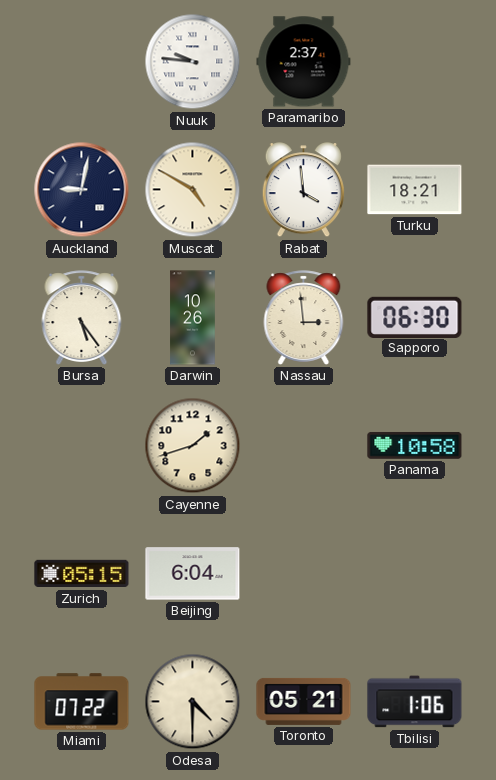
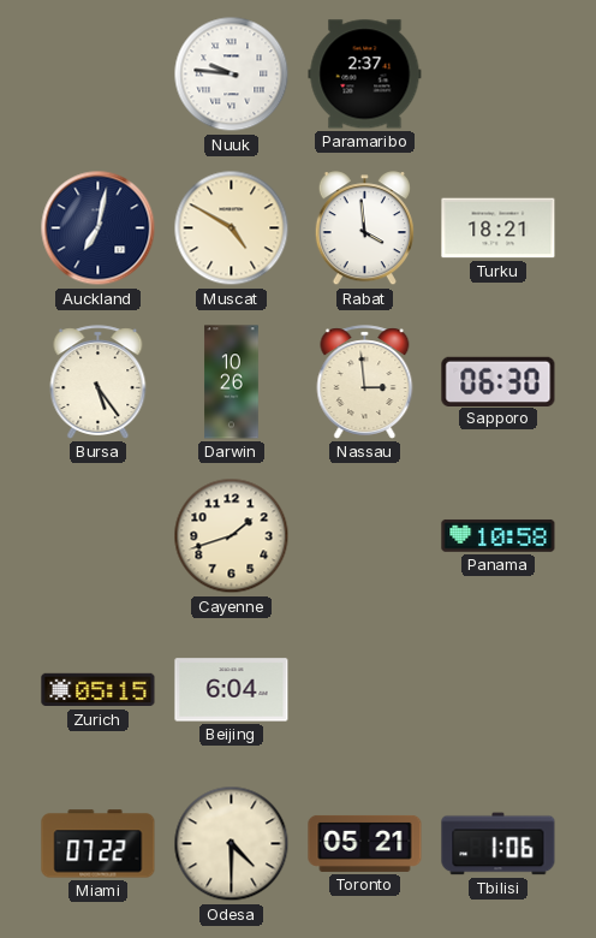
Auckland: 9:02 -> 7:02 (99, 228)
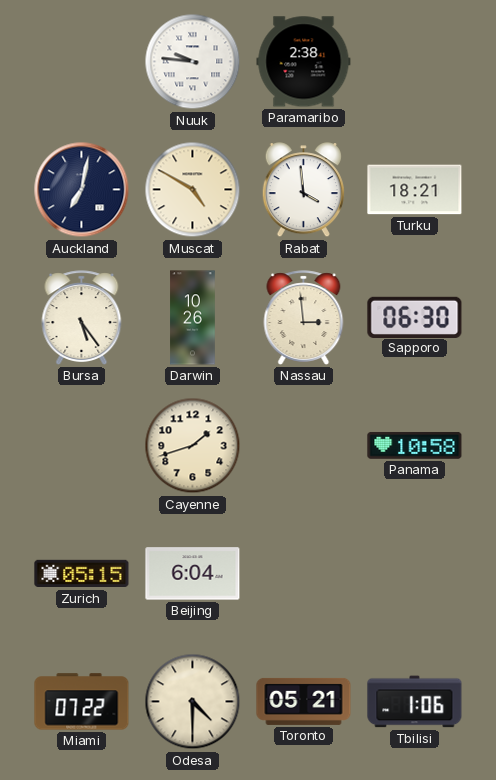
Paramaribo: 2:37 -> 2:38 (304, 62)
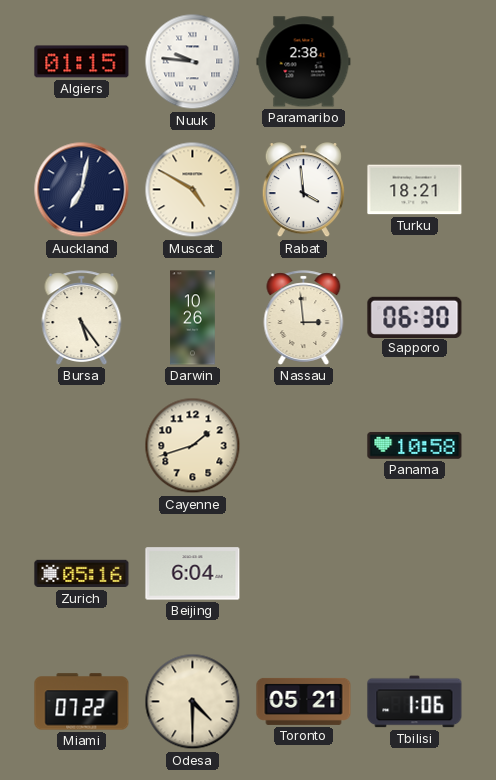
Algiers: none -> 01:15 (82, 62)
Zurich: 05:15 -> 05:16 (82, 574)
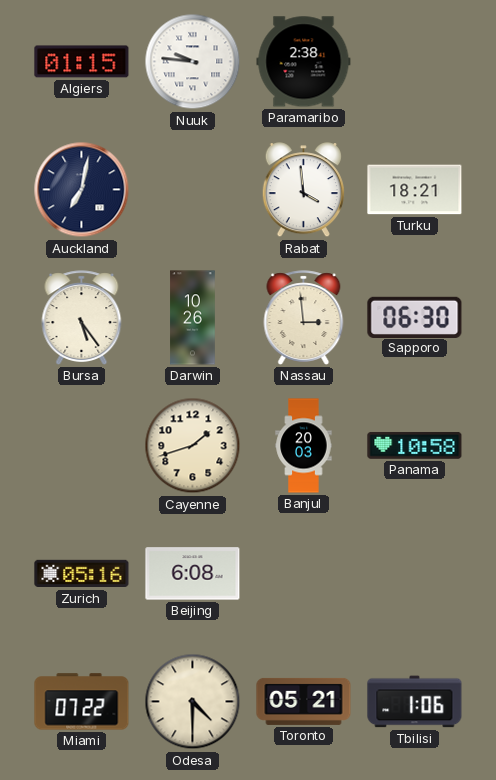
Muscat: 4:50 -> none (193, 190)
Banjul: none -> 20:03 (304, 446)
Beijing: 6:04 -> 6:08 (193, 574)
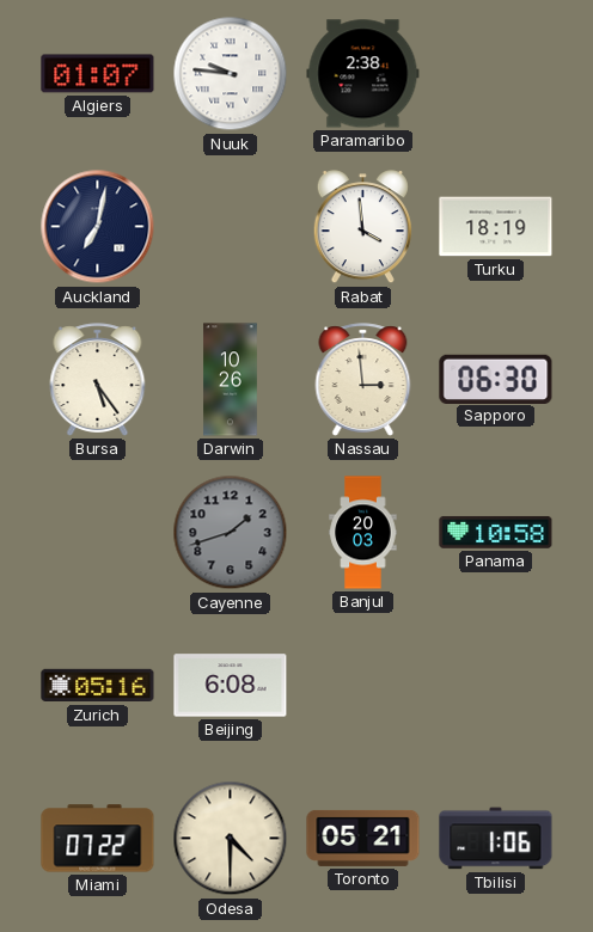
Algiers: 01:15 -> 01:07 (98, 74)
Turku: 18:21 -> 18:19 (496, 227)
Cayenne dial: cream -> grey (231, 533)
